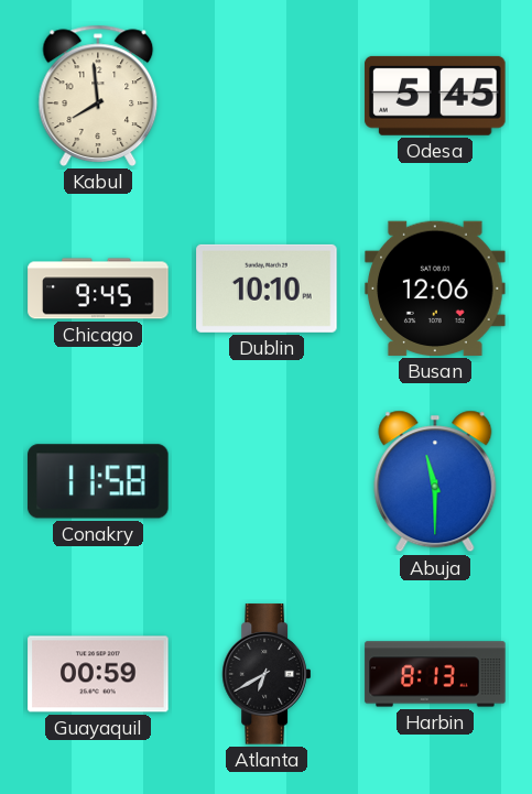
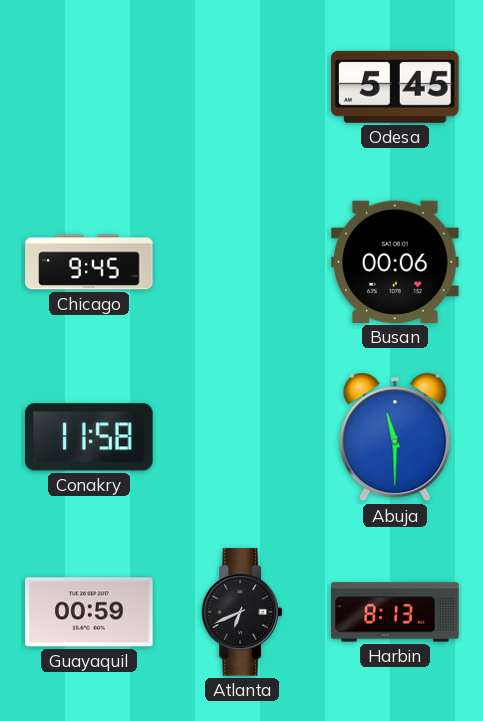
Kabul: 7:59 -> none (98, 96)
Dublin: 10:10 -> none (267, 289)
Busan: 12:06 -> 00:06 (395, 262)
Atlanta: 6:40 -> 6:41 (241, 612)
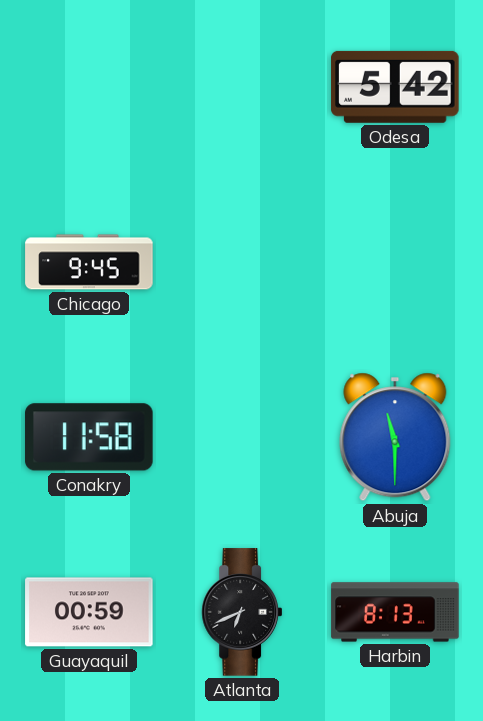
Odesa: 5:45 -> 5:42 (395, 87)
Busan: 00:06 -> none (395, 262)
